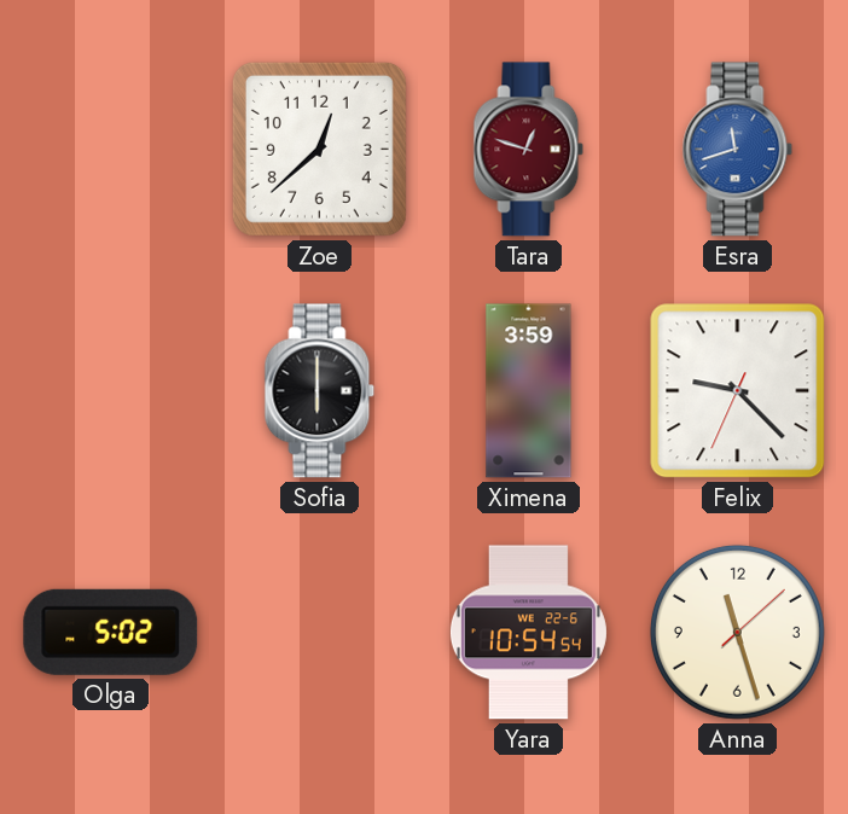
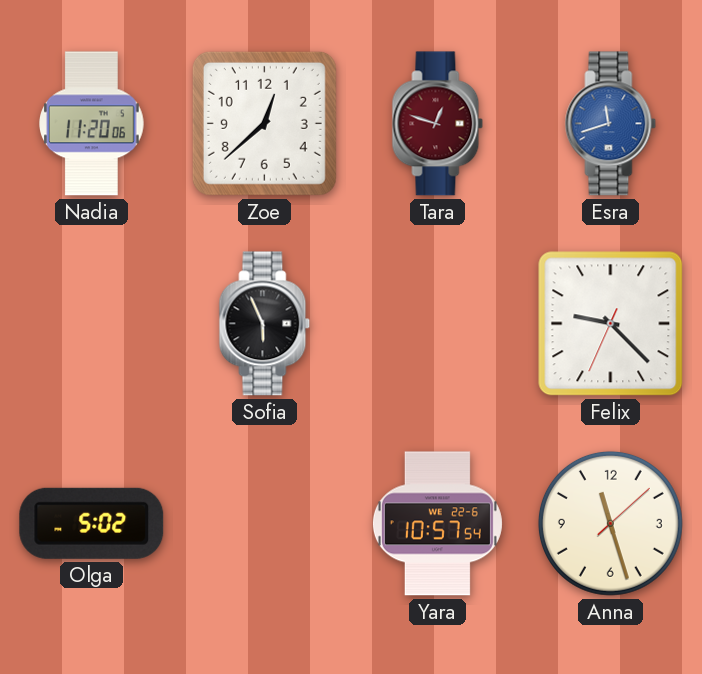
Nadia: none -> 11:20 (92, 124)
Sofia: 6:00 -> 5:56 (265, 324)
Ximena: 3:59 -> none (529, 391)
Yara: 10:54 -> 10:57 (437, 524)
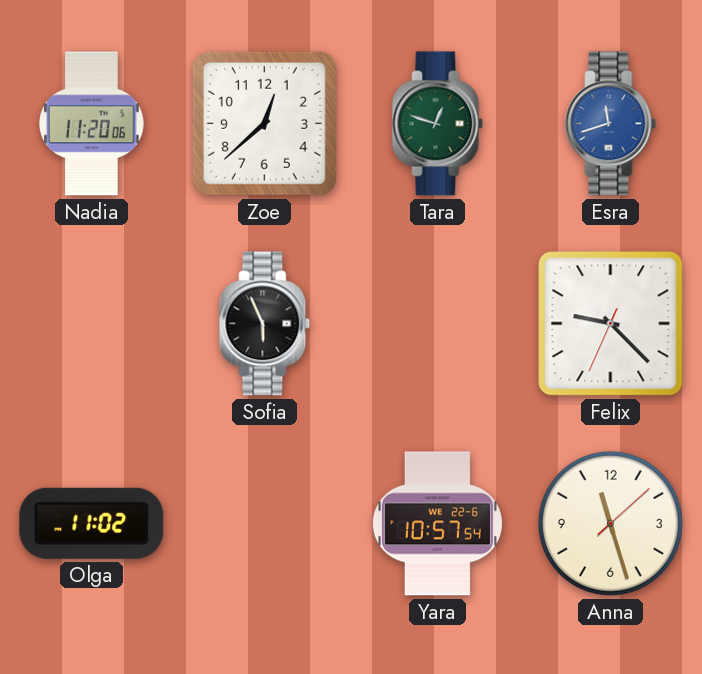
Tara dial: burgundy -> green (438, 124)
Olga: 5:02 -> 11:02 (92, 523)
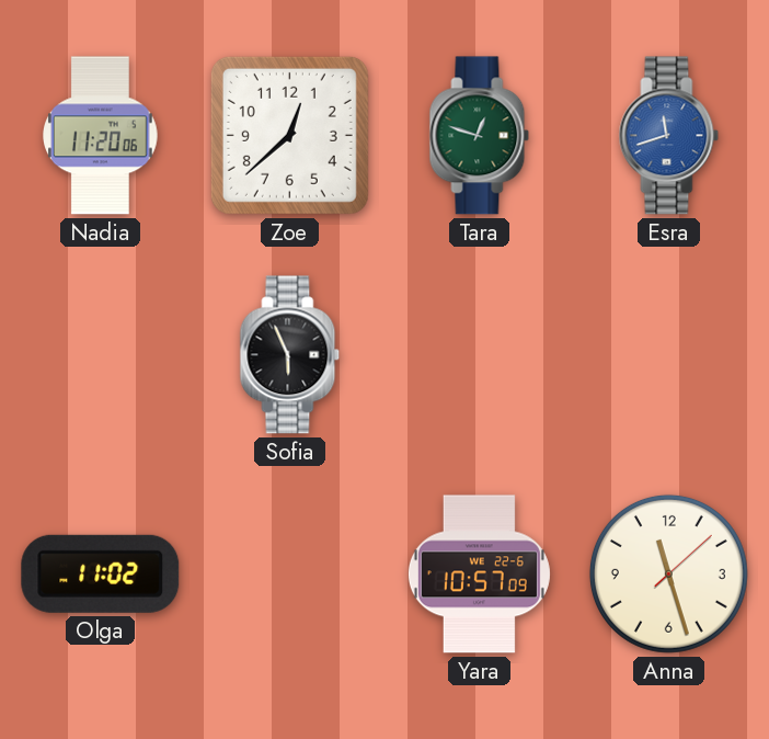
Felix: 9:22 -> none (611, 324)
Yara: 10:57:54 -> 10:57:09 (479, 575)
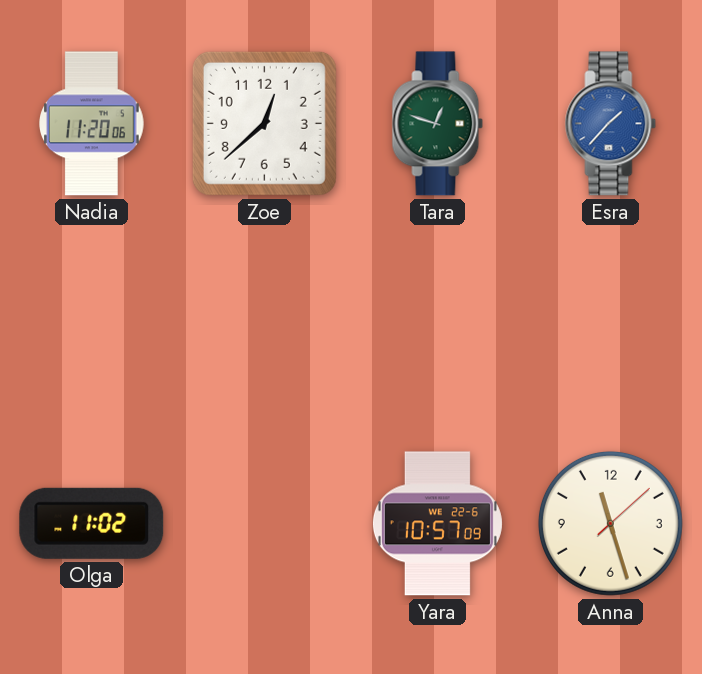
Esra: 11:42 -> 1:37 (611, 124)
Sofia: 5:56 -> none (290, 355)
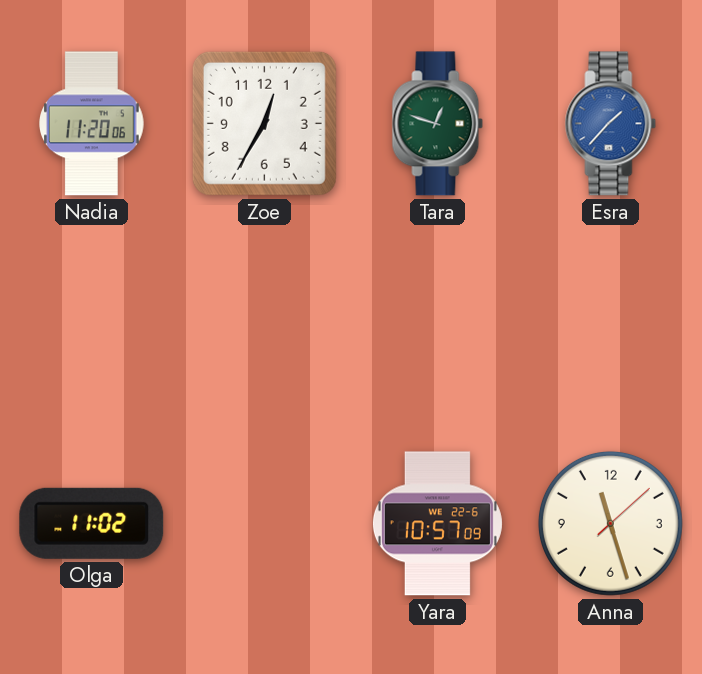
Zoe: 12:38 -> 12:35 (264, 123)
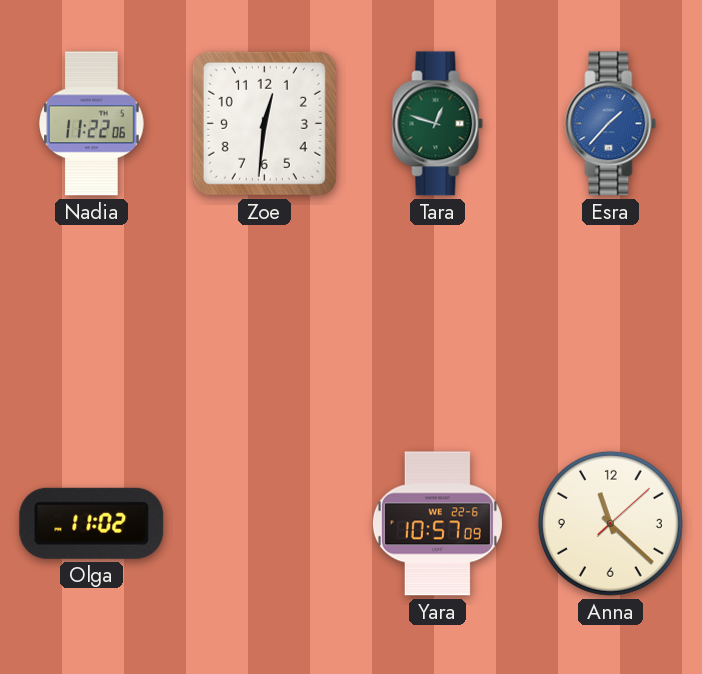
Nadia: 11:20 -> 11:22 (92, 124)
Zoe: 12:35 -> 12:31 (264, 123)
Anna: 11:27 -> 11:22 (610, 523)
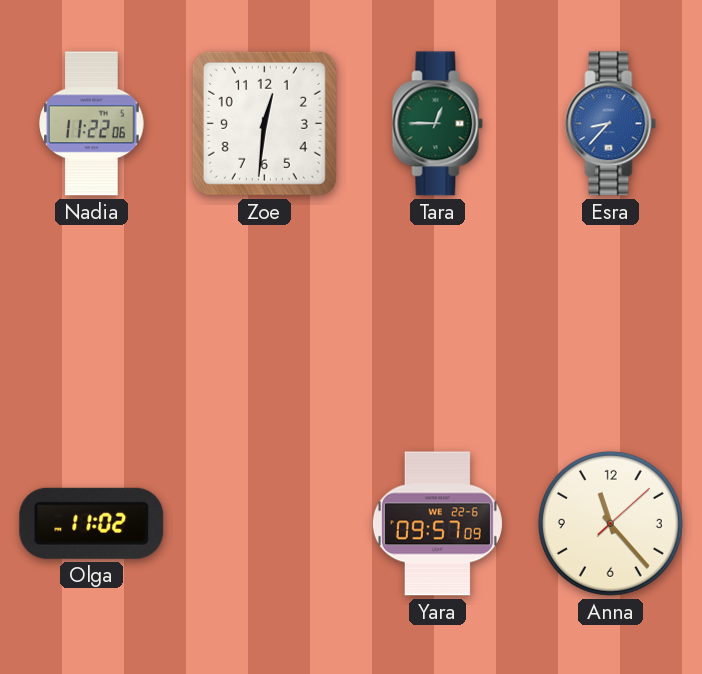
Tara: 12:48 -> 12:45 (438, 124)
Esra: 1:37 -> 8:37 (611, 124)
Yara: 10:57 -> 09:57 (437, 524)
Anna: 11:22 -> 11:23 (610, 523)
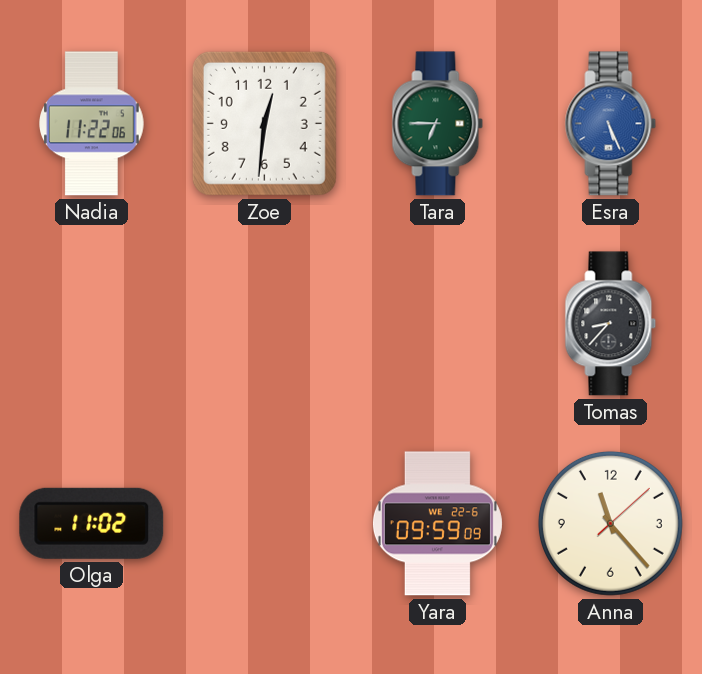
Tara: 12:45 -> 6:45 (438, 124)
Esra: 8:37 -> 5:26 (611, 124)
Tomas: none -> 8:37 (611, 324)
Yara: 09:57 -> 09:59 (437, 524)
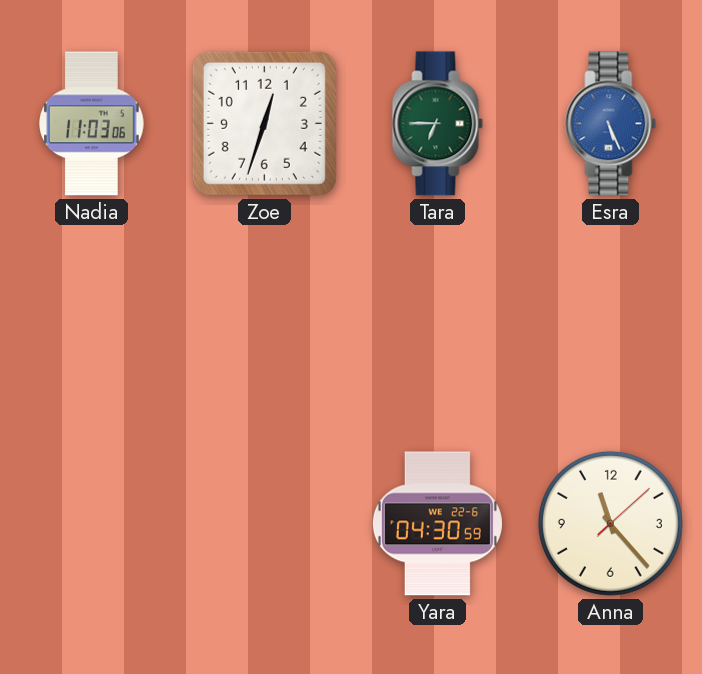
Nadia: 11:22 -> 11:03 (92, 124)
Zoe: 12:31 -> 12:33 (264, 123)
Tomas: 8:37 -> none (611, 324)
Olga: 11:02 -> none (92, 523)
Yara: 09:59 -> 04:30 (437, 524)
